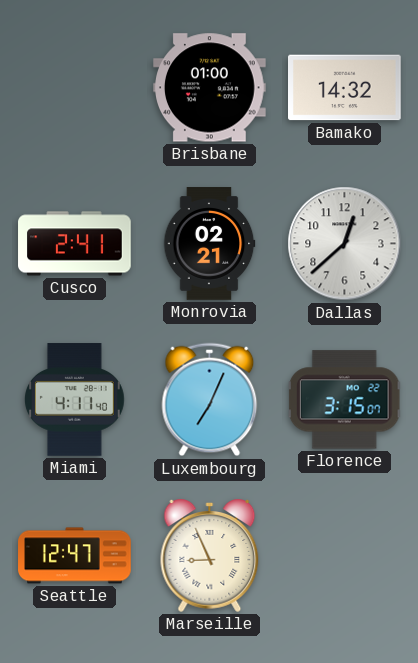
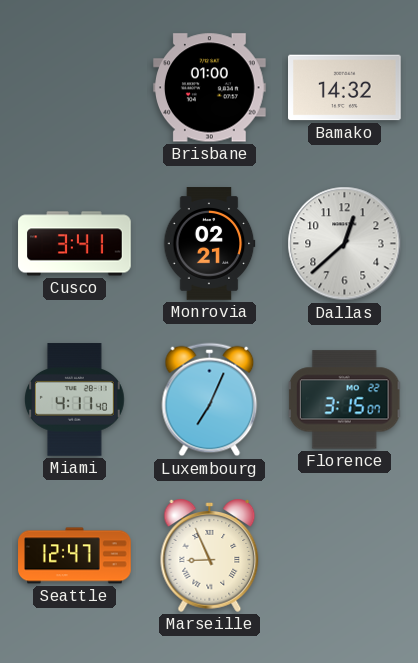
Cusco: 2:41 -> 3:41 (75, 244)
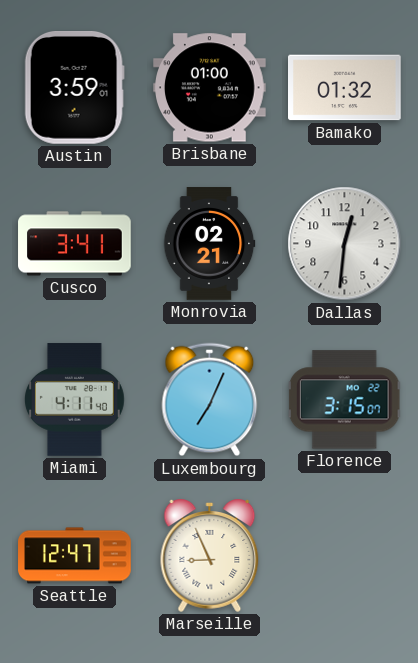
Austin: none -> 3:59 (74, 88)
Bamako: 14:32 -> 01:32 (345, 88)
Dallas: 12:38 -> 12:31 (345, 244)
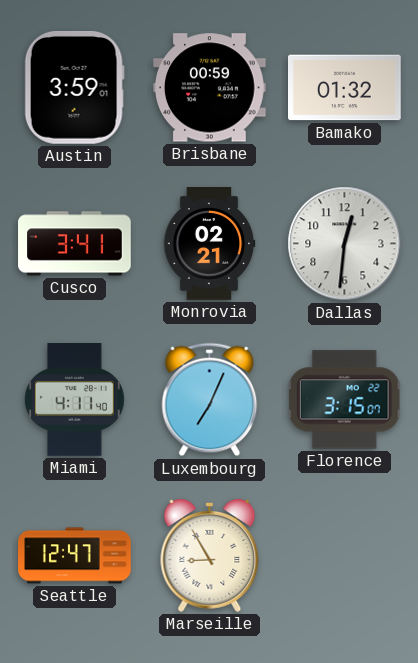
Brisbane: 01:00 -> 00:59 (210, 88)
Marseille: 8:56 -> 8:55 (210, 555)
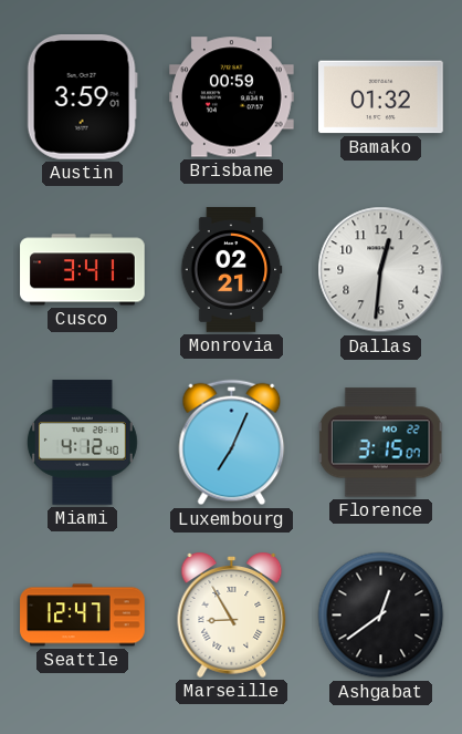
Miami: 4:11 -> 4:12 (82, 443)
Ashgabat: none -> 12:39 (381, 616)
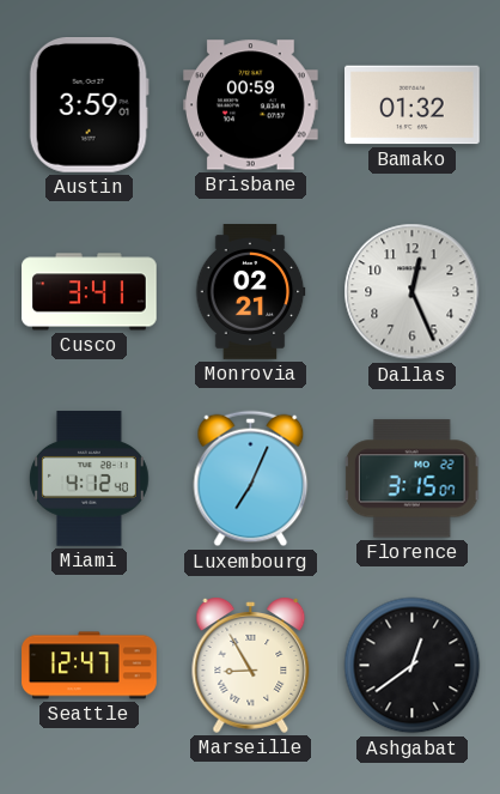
Dallas: 12:31 -> 12:26 (413, 292)
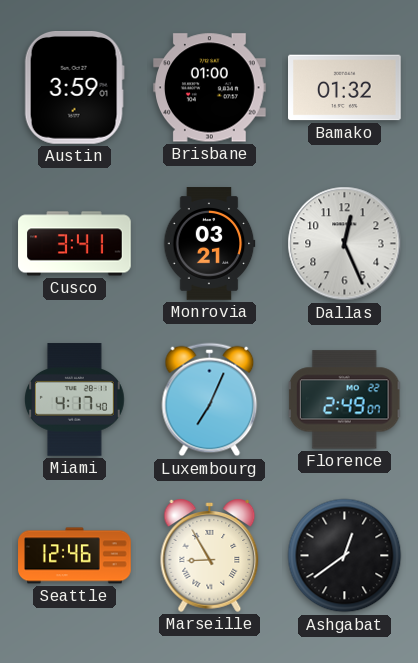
Brisbane: 00:59 -> 01:00 (210, 88)
Monrovia: 02:21 -> 03:21 (209, 244)
Miami: 4:12 -> 4:17 (74, 400)
Florence: 3:15 -> 2:49 (345, 400)
Seattle: 12:47 -> 12:46 (75, 556)
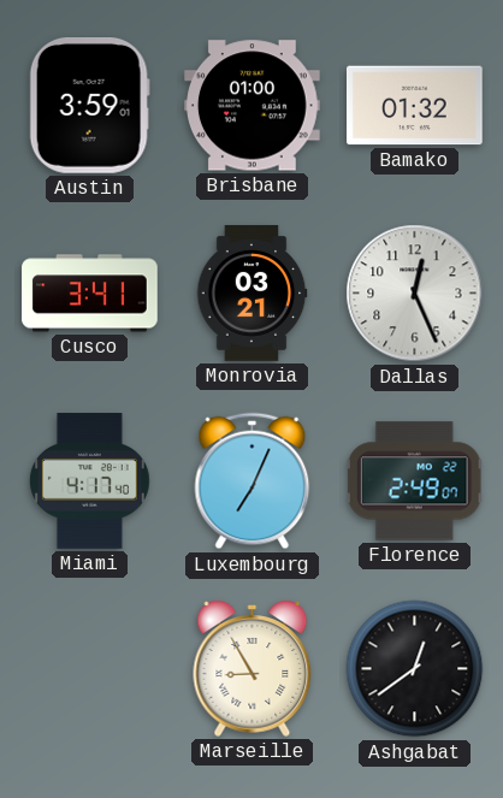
Seattle: 12:46 -> none (75, 556)
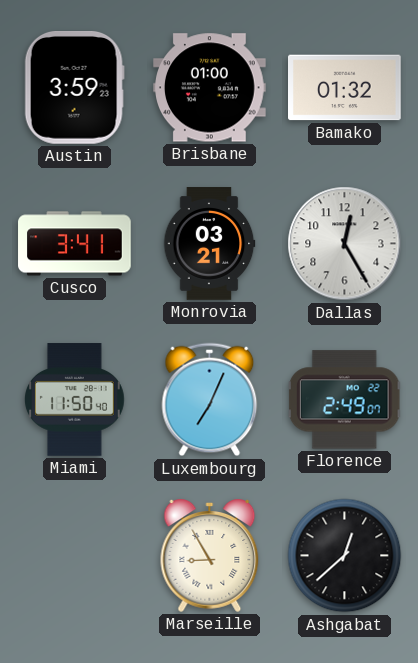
Austin: 3:59:01 -> 3:59:23 (74, 88)
Dallas: 12:26 -> 12:25 (345, 244)
Miami: 4:17 -> 11:50 (74, 400)
Ashgabat: 12:39 -> 12:38 (345, 556)
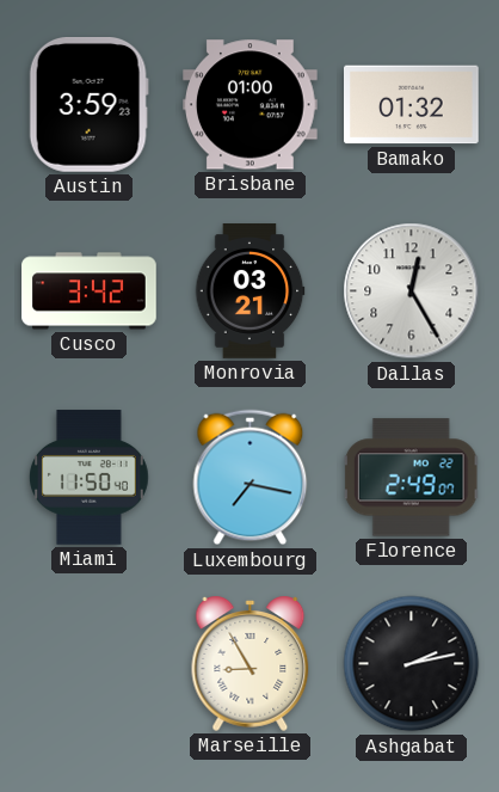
Cusco: 3:41 -> 3:42 (90, 291)
Luxembourg: 7:04 -> 7:17 (251, 478)
Ashgabat: 12:38 -> 2:13 (412, 664)
